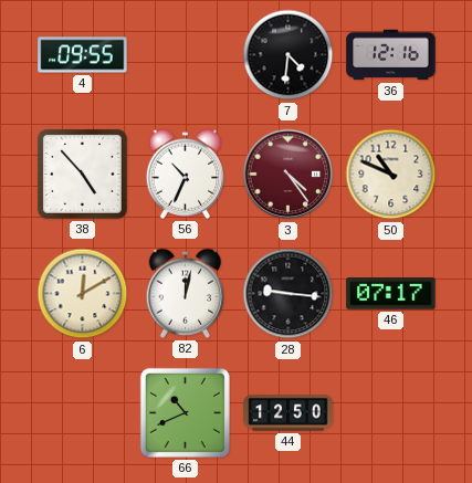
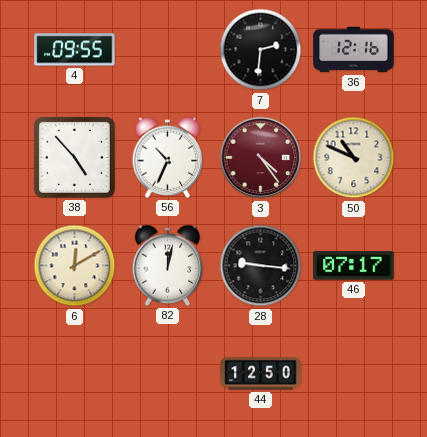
7: 4:31 -> 2:31 (261, 50)
66: 10:41 -> none (185, 412)
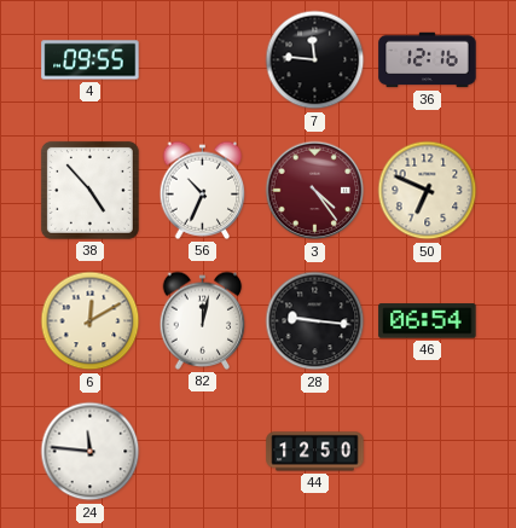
7: 2:31 -> 11:46 (315, 60)
50: 10:49 -> 6:49 (428, 191)
46: 07:17 -> 06:54 (428, 321)
24: none -> 11:46 (91, 452)
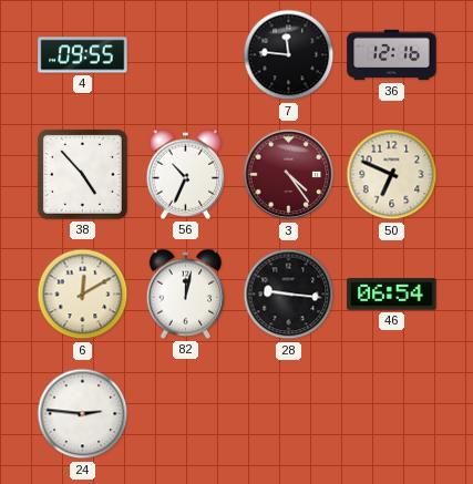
24: 11:46 -> 2:46 (83, 414)
44: 12:50 -> none (315, 452)
